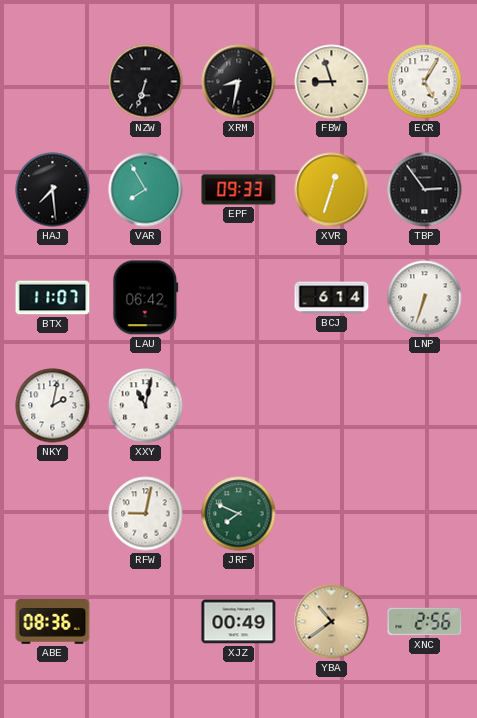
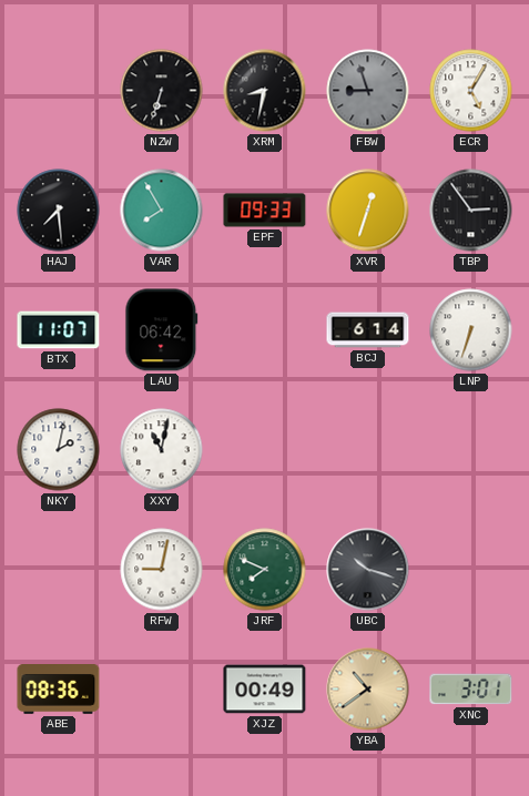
FBW dial: cream -> grey (368, 91)
UBC: none -> 10:18 (368, 570)
XNC: 2:56 -> 3:01 (471, 690)
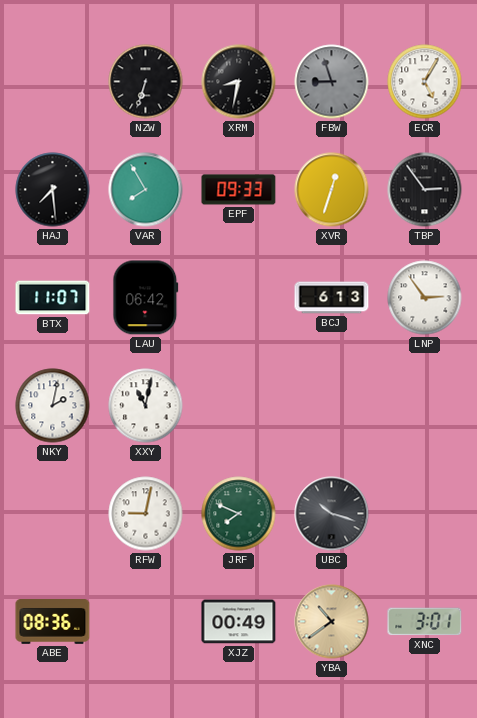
BCJ: 6:14 -> 6:13 (332, 298)
LNP: 6:33 -> 2:54 (425, 298)
